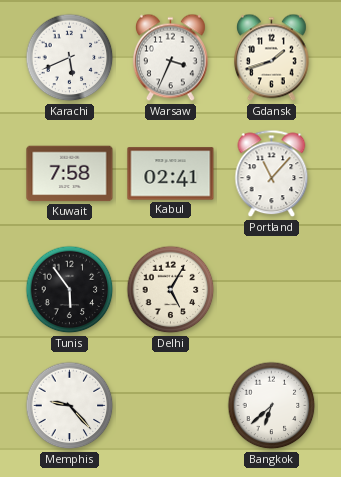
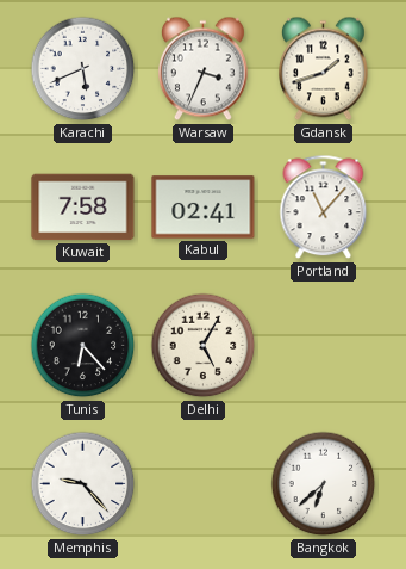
Tunis: 5:54 -> 6:23 (83, 346)
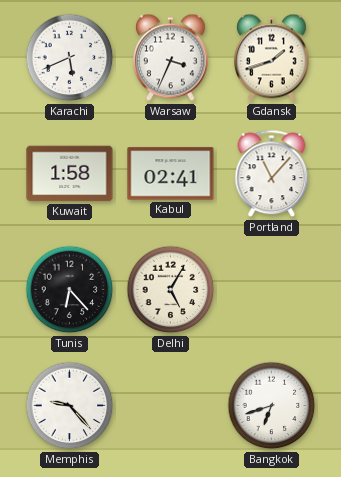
Kuwait: 7:58 -> 1:58 (70, 174)
Bangkok: 6:38 -> 6:42 (272, 406)
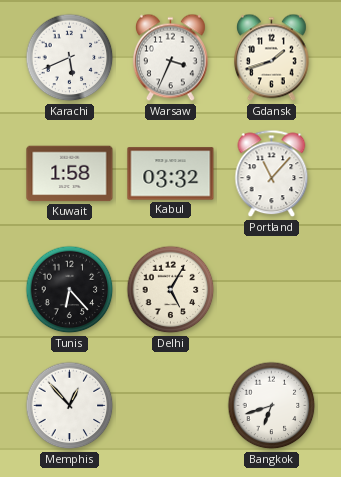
Kabul: 02:41 -> 03:32 (171, 174)
Memphis: 9:23 -> 12:53 (70, 406)
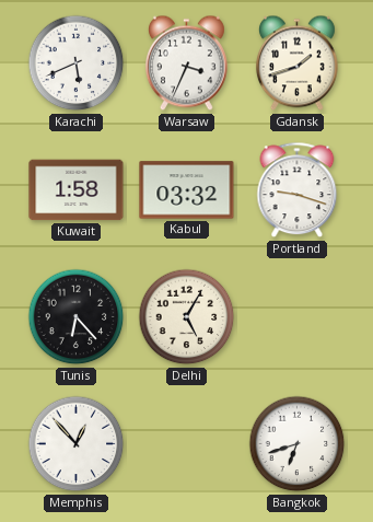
Portland: 11:07 -> 9:18 (298, 190)
